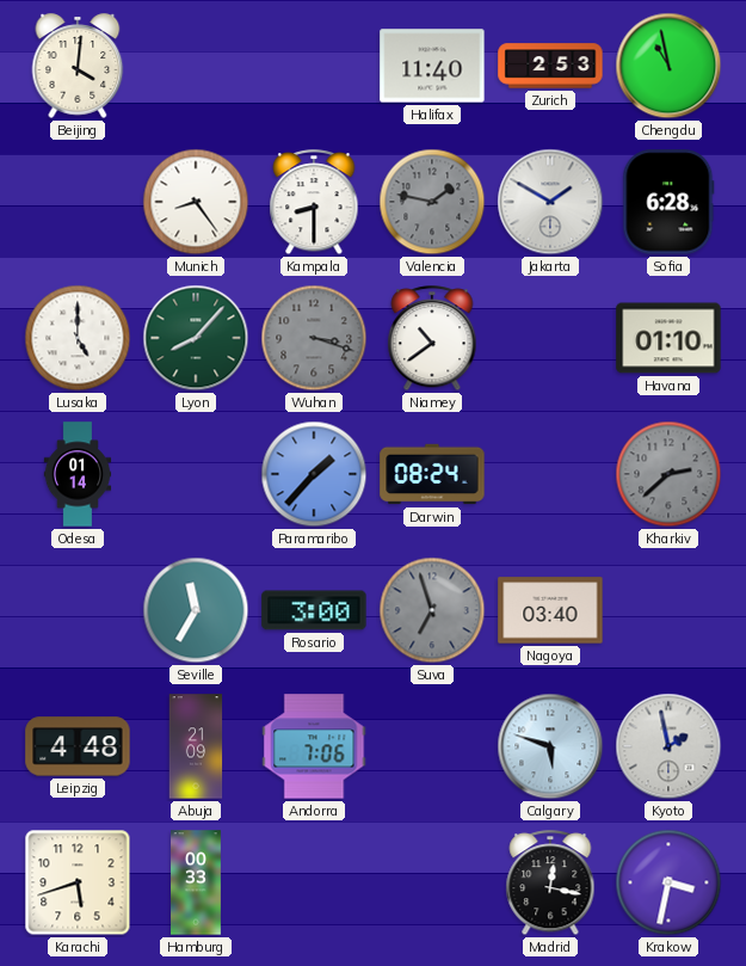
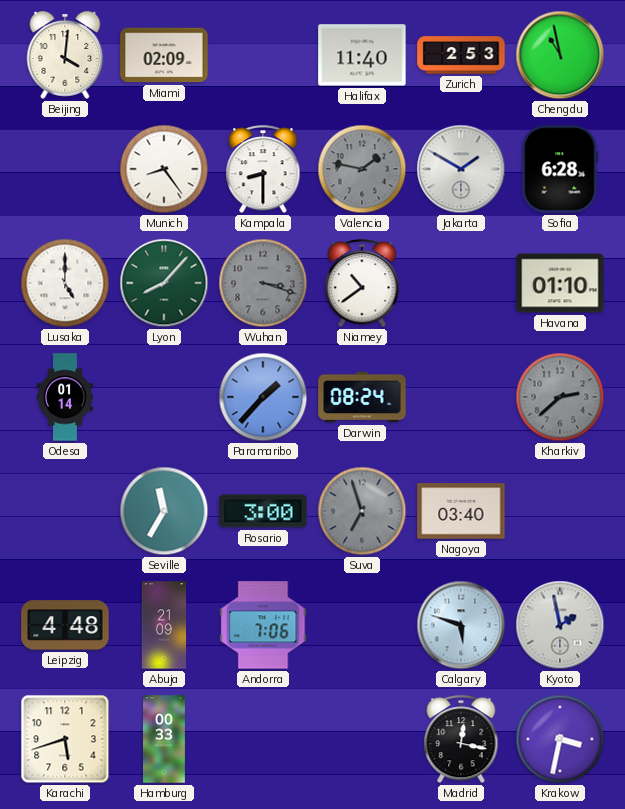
Miami: none -> 02:09 (164, 55)
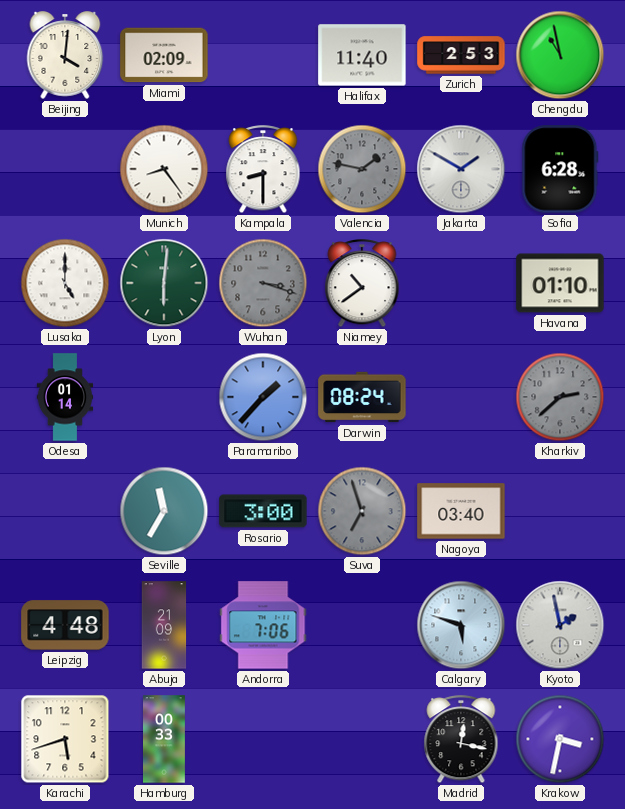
Lyon: 8:07 -> 6:01 (164, 283)
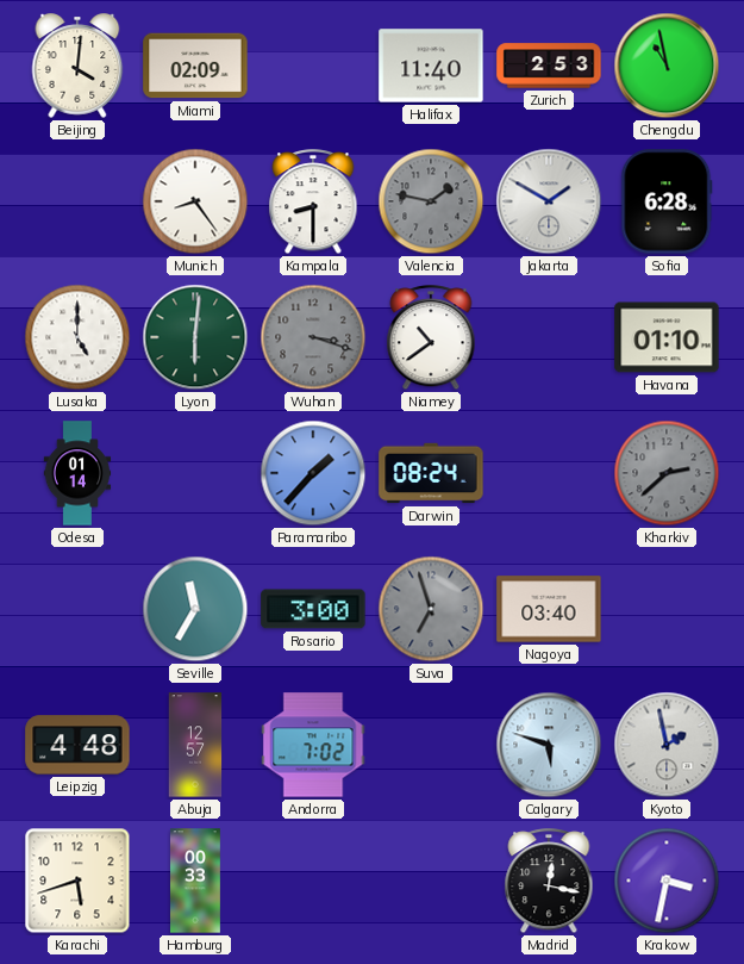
Abuja: 21:09 -> 12:57 (195, 745)
Andorra: 7:06 -> 7:02 (313, 745)
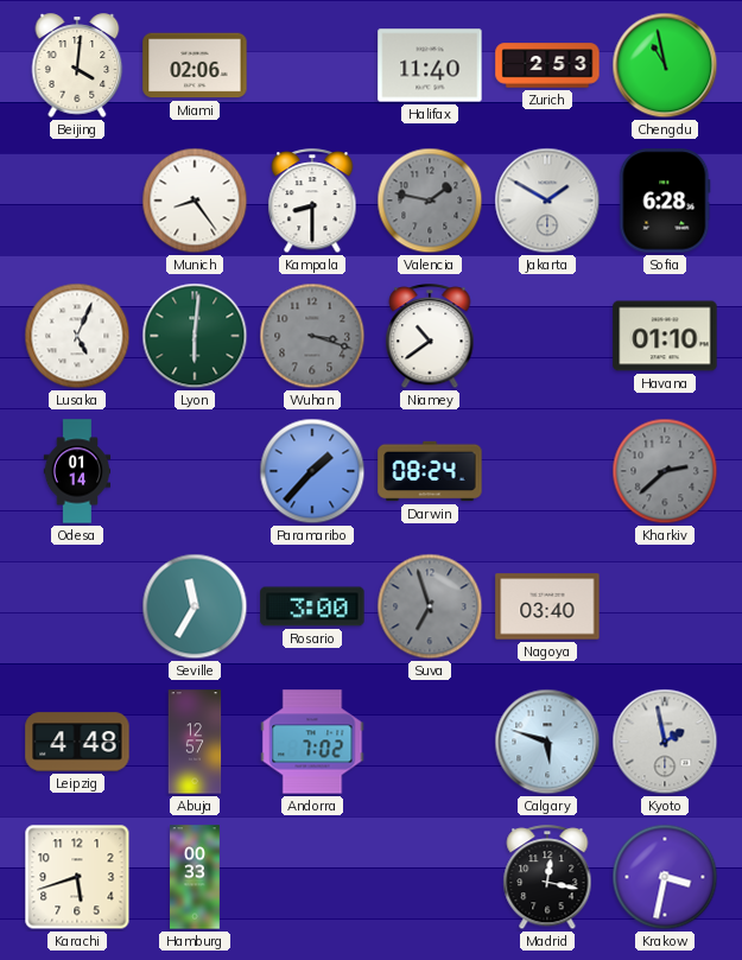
Miami: 02:09 -> 02:06 (195, 65)
Lusaka: 5:00 -> 5:04 (77, 336)
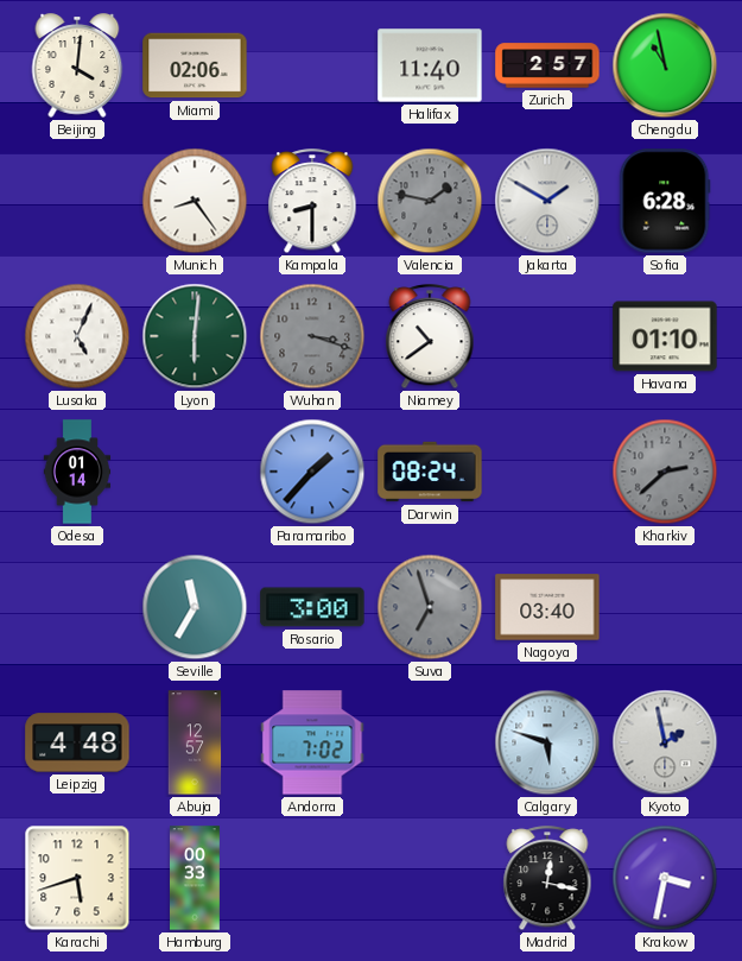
Zurich: 2:53 -> 2:57 (547, 65)
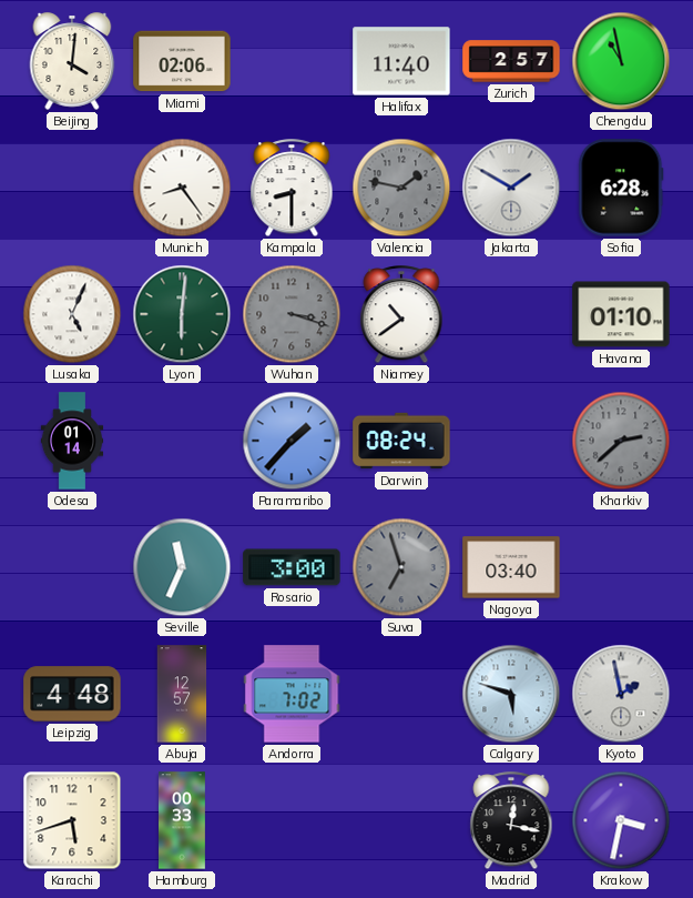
Seville: 11:35 -> 11:34 (182, 567)
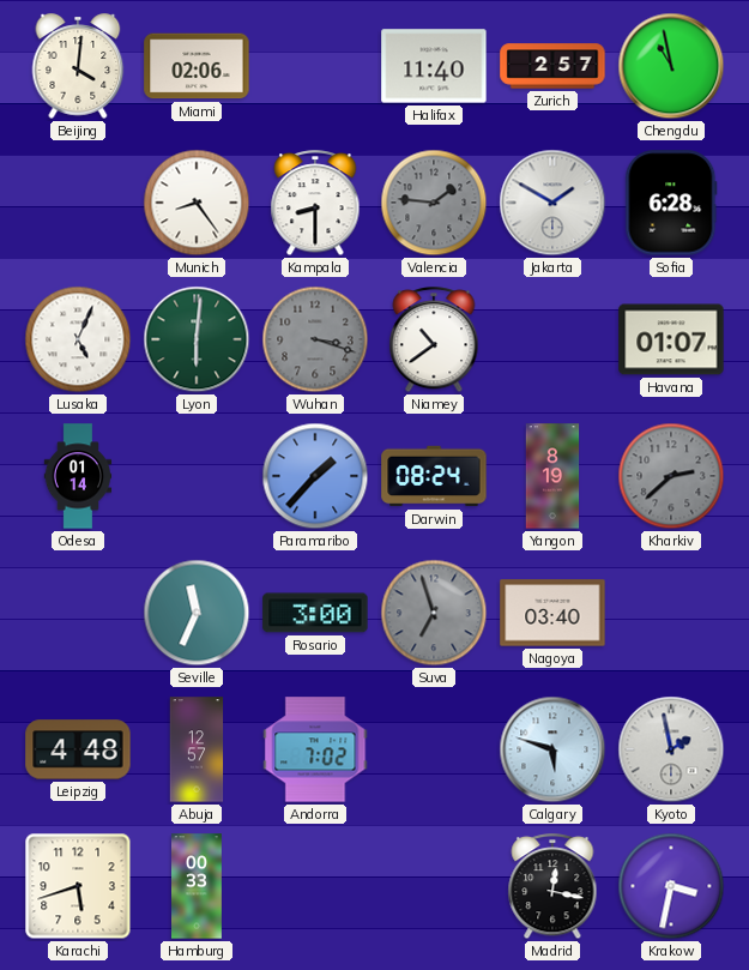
Valencia: 1:47 -> 1:46 (434, 203)
Havana: 01:10 -> 01:07 (671, 339)
Yangon: none -> 8:19 (552, 476)
